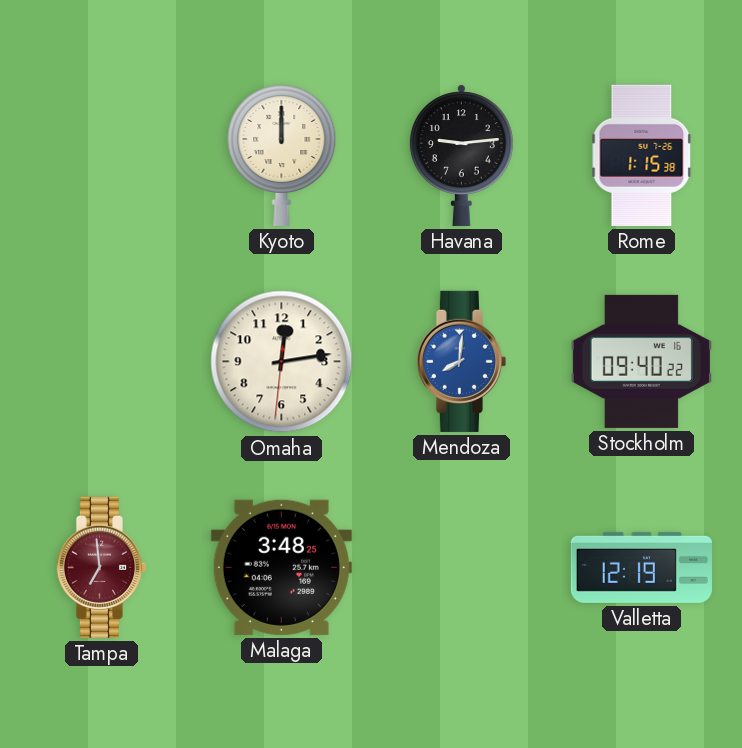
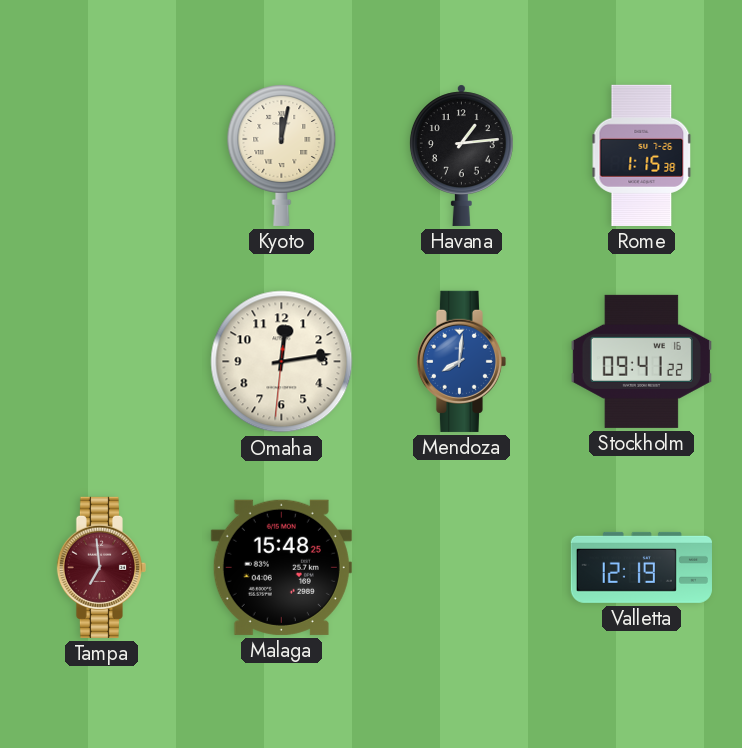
Kyoto: 12:00 -> 12:02 (282, 156)
Havana: 9:14 -> 1:14 (461, 155)
Stockholm: 09:40 -> 09:41 (641, 361)
Malaga: 3:48 -> 15:48 (281, 567)
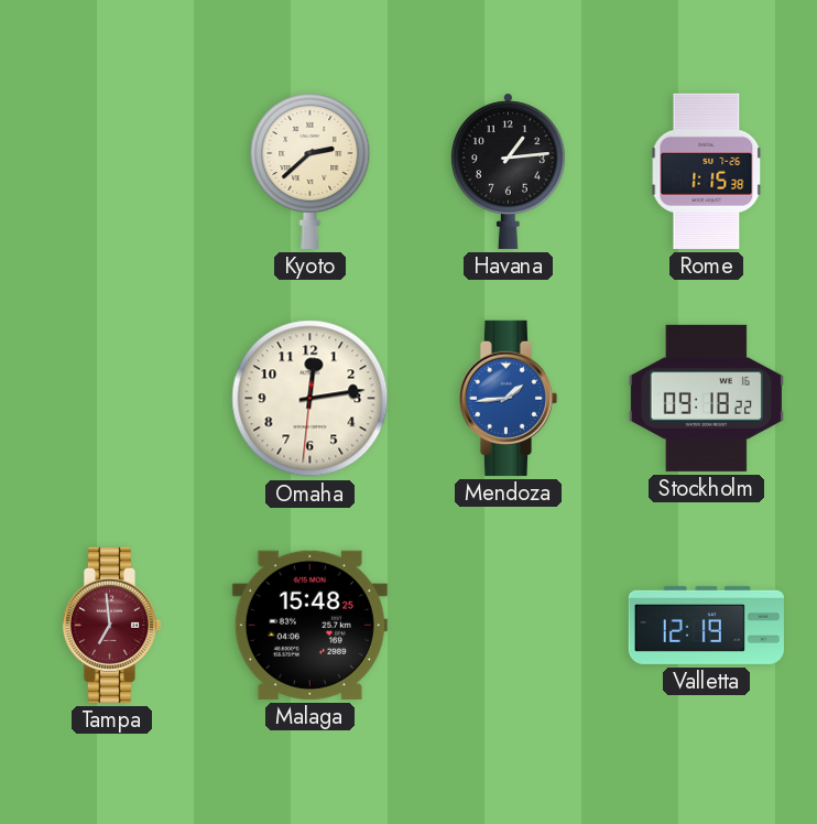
Kyoto: 12:02 -> 2:38 (311, 172)
Mendoza: 8:01 -> 1:44 (508, 398)
Stockholm: 09:41 -> 09:18 (706, 398)
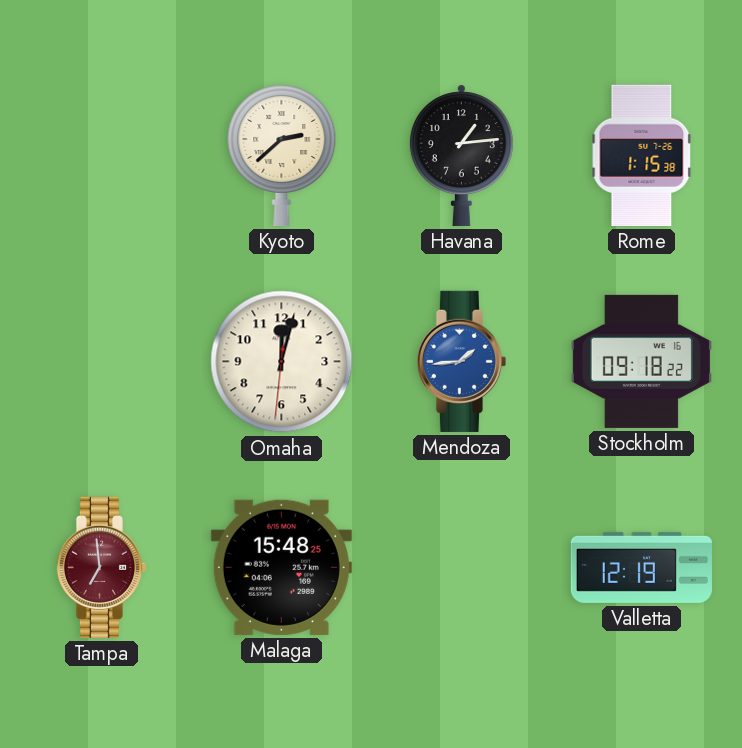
Omaha: 12:13 -> 12:02 (282, 362)
